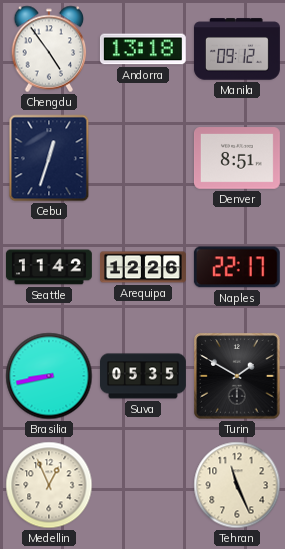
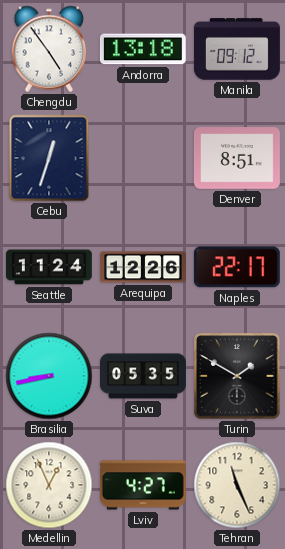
Seattle: 11:42 -> 11:24 (49, 267)
Lviv: none -> 4:27 (143, 485)
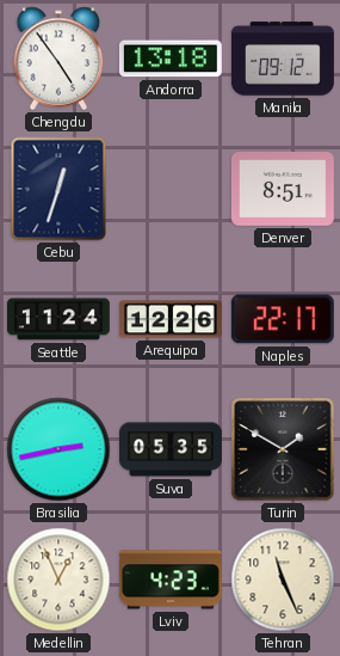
Brasilia: 8:43 -> 2:43 (58, 449)
Lviv: 4:27 -> 4:23 (171, 580)
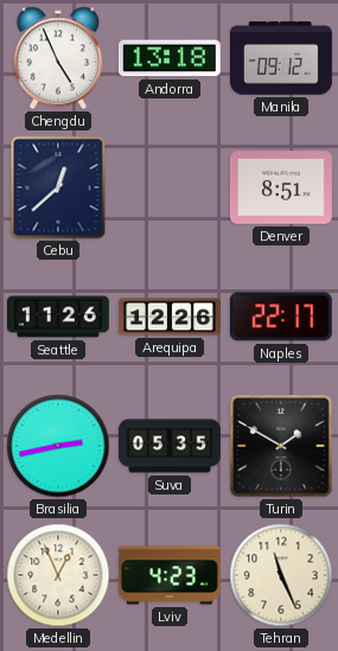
Chengdu: 4:54 -> 4:56 (58, 58)
Cebu: 12:33 -> 12:38 (58, 187)
Seattle: 11:24 -> 11:26 (58, 317)
